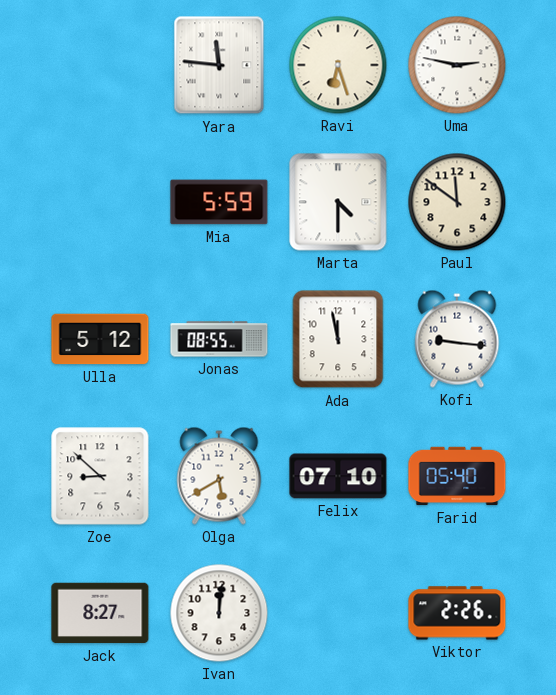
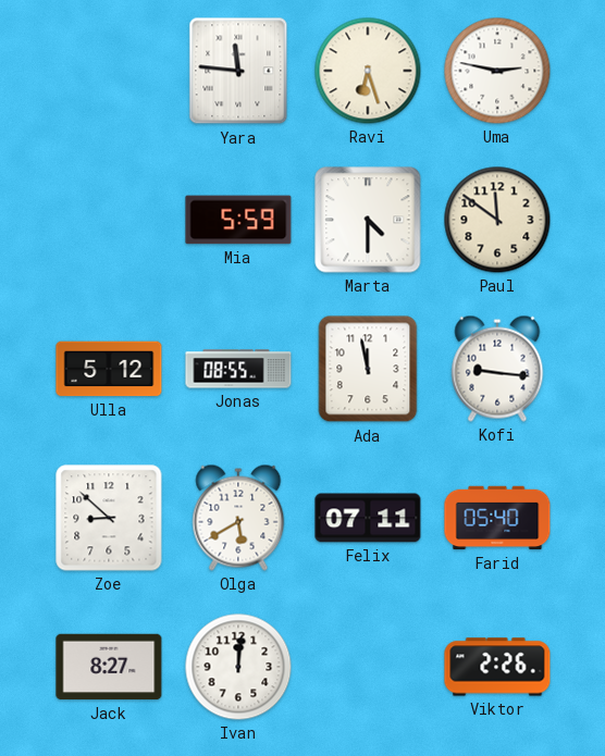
Felix: 07:10 -> 07:11 (368, 518)
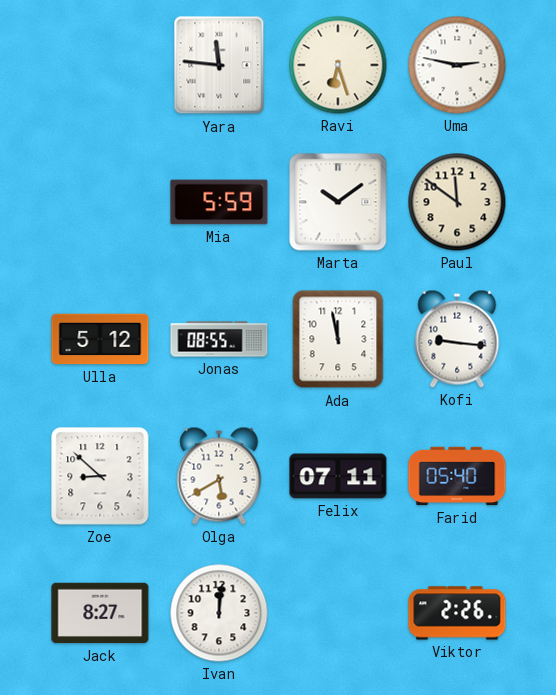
Marta: 4:30 -> 10:09 (338, 202)
